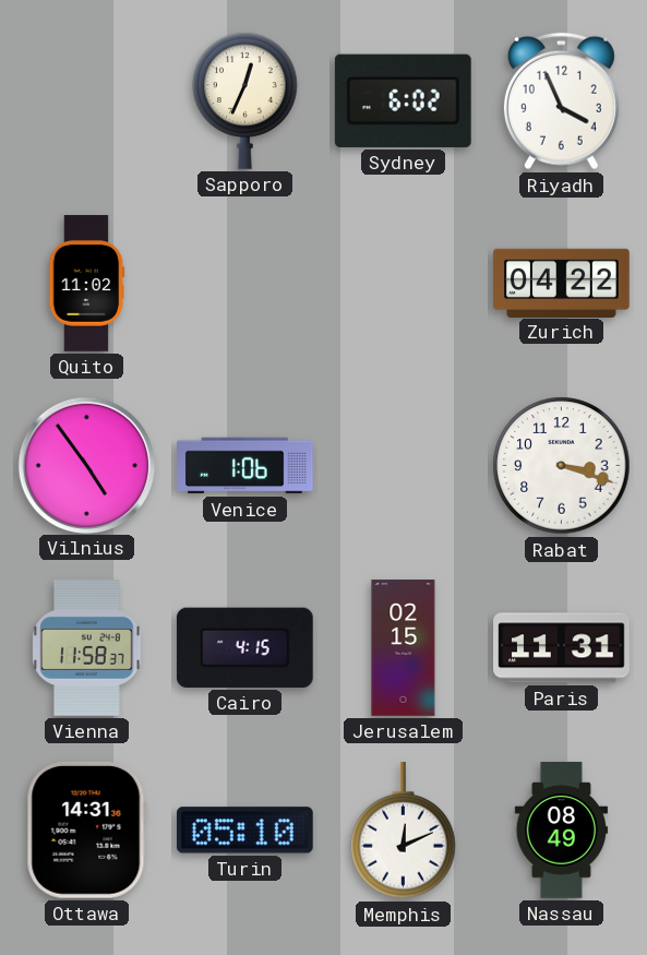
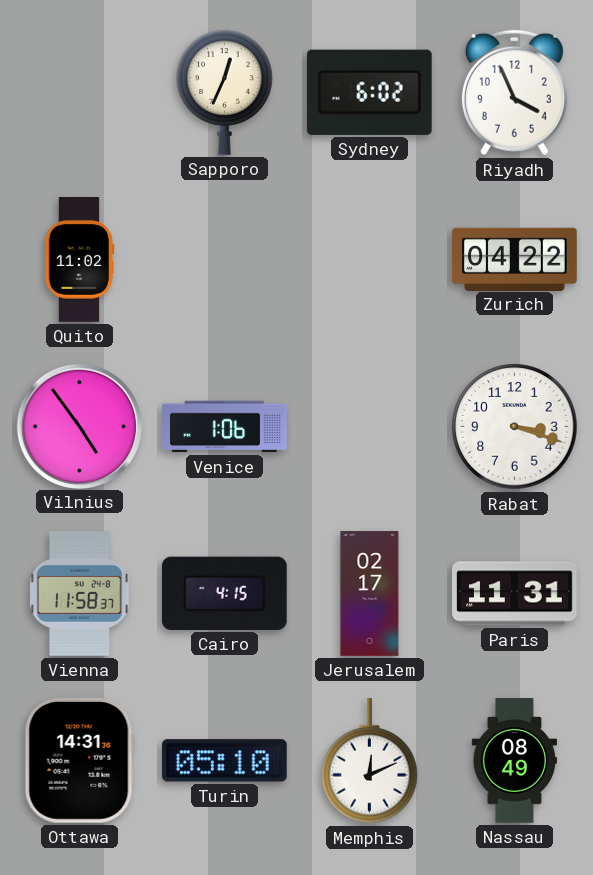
Jerusalem: 02:15 -> 02:17 (370, 594)
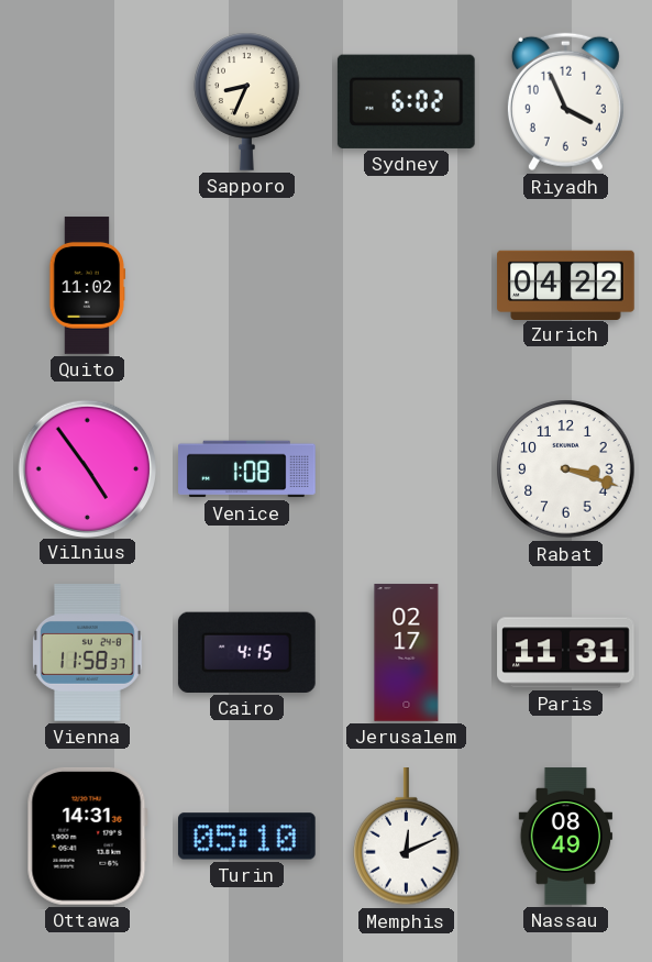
Sapporo: 12:34 -> 8:34 (247, 101)
Venice: 1:06 -> 1:08 (247, 469)
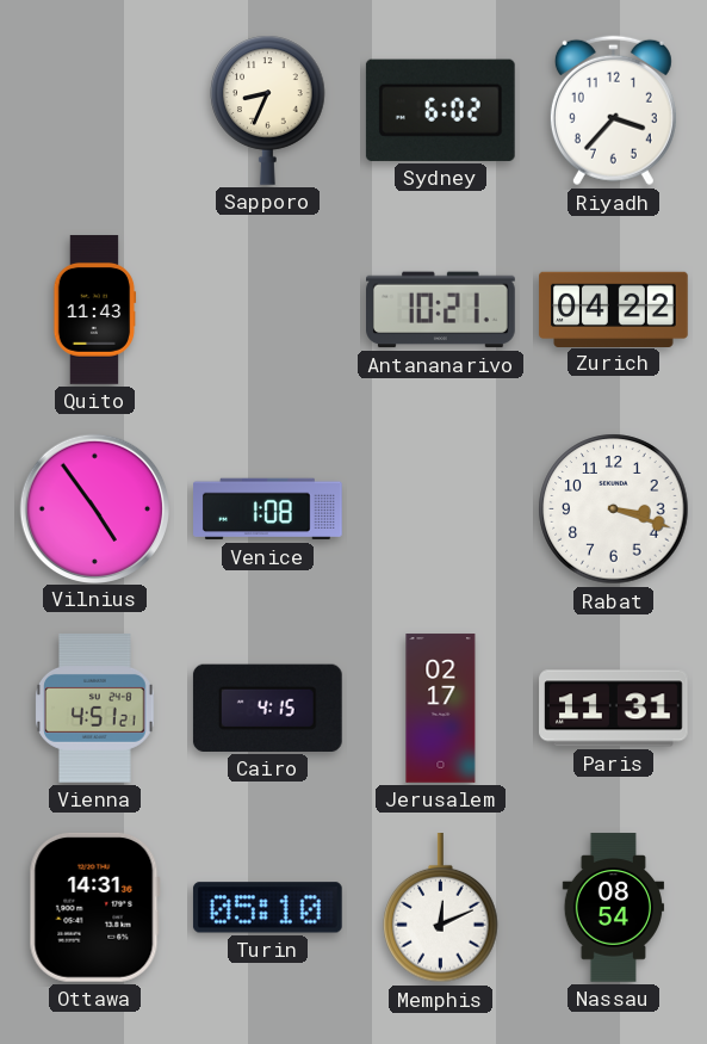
Riyadh: 3:56 -> 3:37 (613, 111)
Quito: 11:02 -> 11:43 (94, 310)
Antananarivo: none -> 10:21 (441, 310)
Vienna: 11:58 -> 4:51 (95, 709)
Nassau: 08:49 -> 08:54 (614, 908)
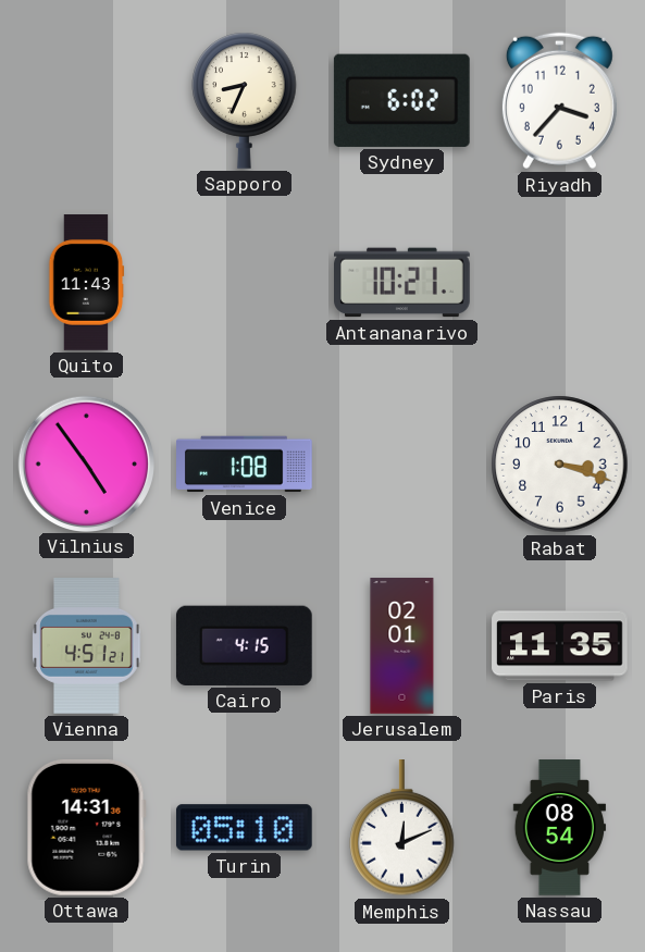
Zurich: 04:22 -> none (614, 309)
Jerusalem: 02:17 -> 02:01 (402, 646)
Paris: 11:31 -> 11:35 (560, 646)
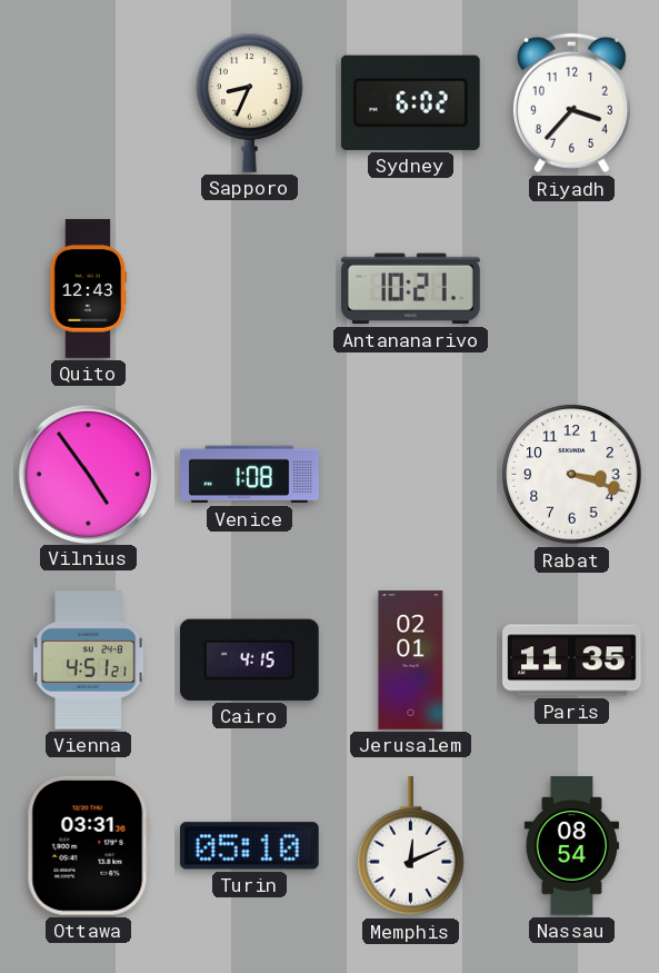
Quito: 11:43 -> 12:43 (88, 289)
Ottawa: 14:31 -> 03:31 (88, 845)
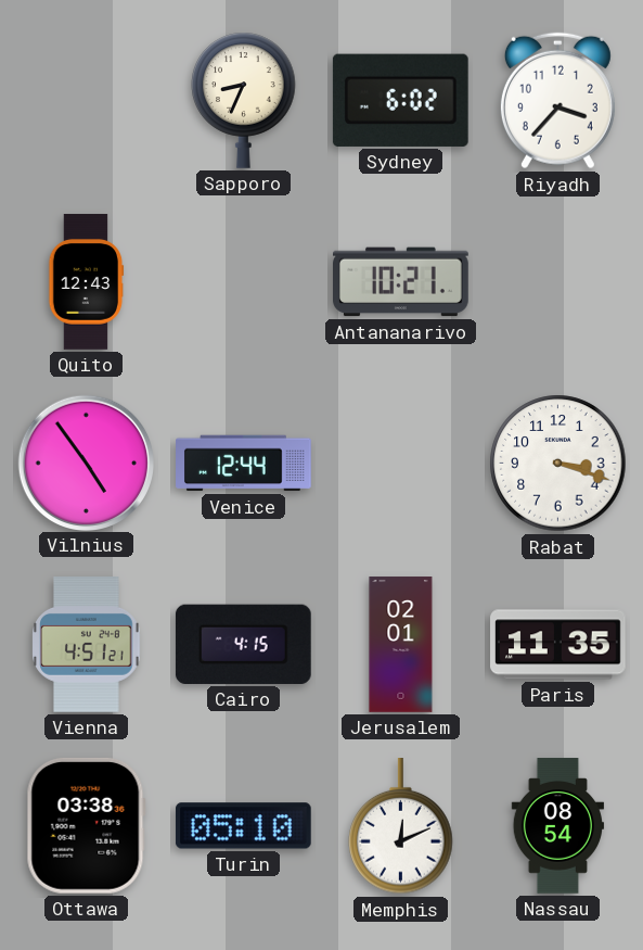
Venice: 1:08 -> 12:44 (244, 464)
Ottawa: 03:31 -> 03:38 (86, 825)
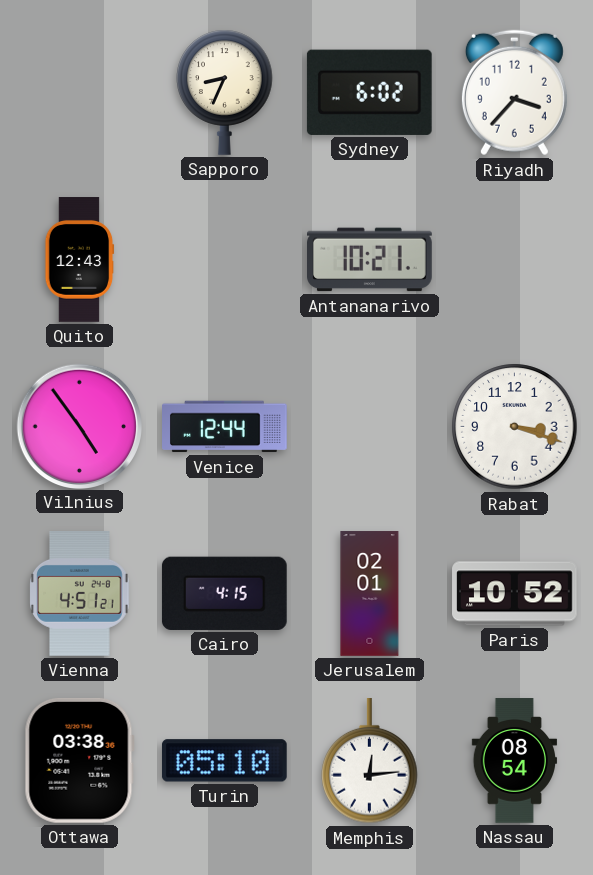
Paris: 11:35 -> 10:52 (515, 594)
Memphis: 12:11 -> 12:14 (370, 762)
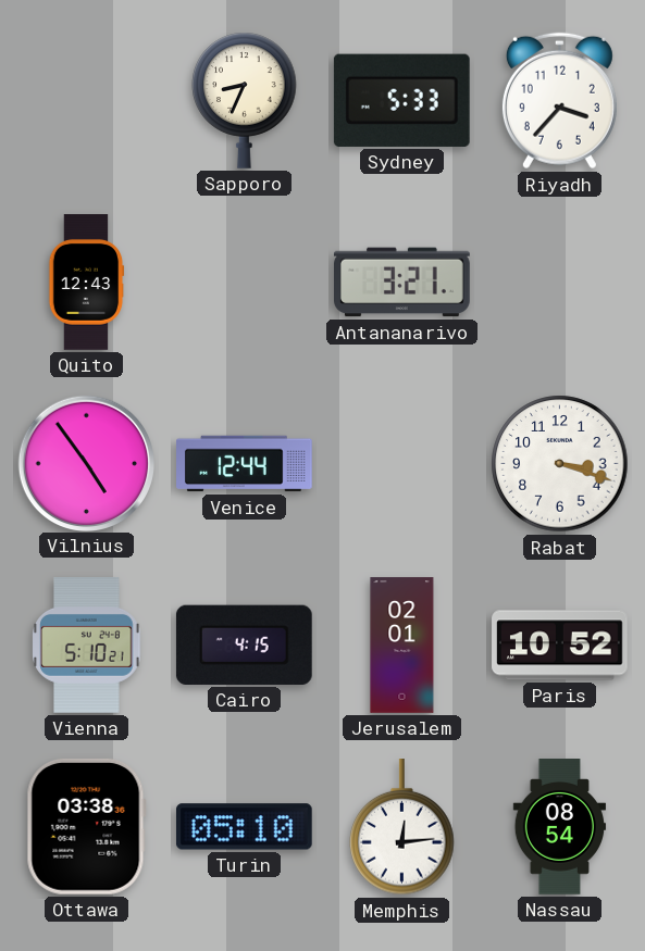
Sydney: 6:02 -> 5:33 (401, 100)
Antananarivo: 10:21 -> 3:21 (402, 283)
Vienna: 4:51 -> 5:10 (87, 646)
